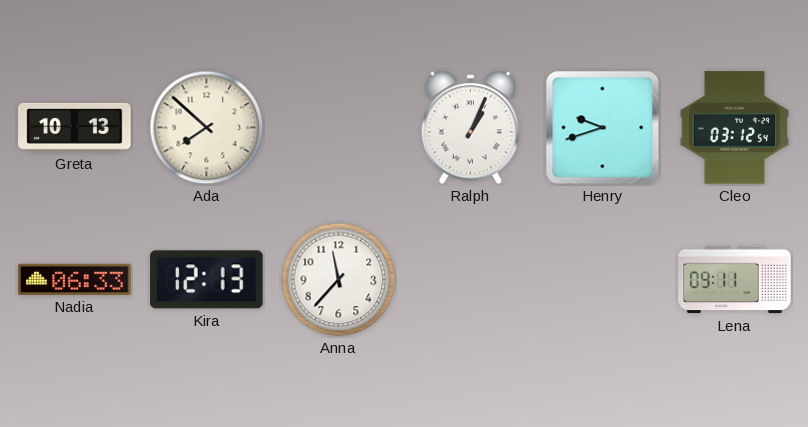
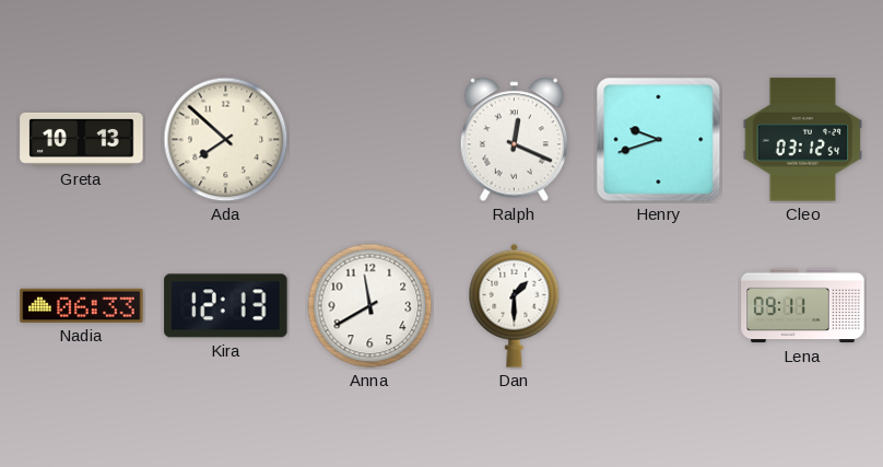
Ralph: 1:04 -> 12:19 (514, 140)
Anna: 11:37 -> 11:40 (370, 306)
Dan: none -> 1:30 (515, 305)
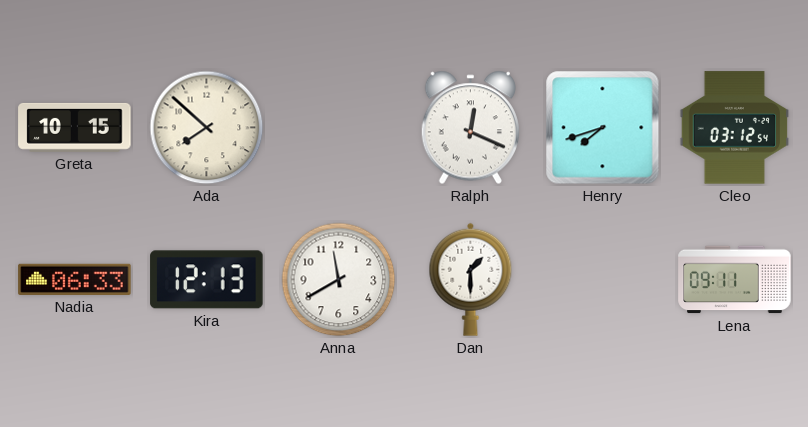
Greta: 10:13 -> 10:15 (75, 127)
Henry: 9:42 -> 7:42 (603, 128)
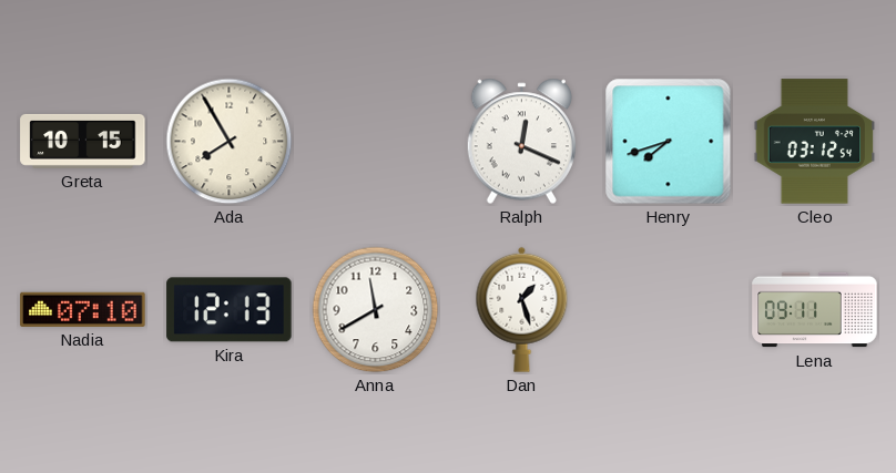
Ada: 7:52 -> 7:55 (230, 142)
Nadia: 06:33 -> 07:10 (83, 309)
Dan: 1:30 -> 1:27 (522, 309)
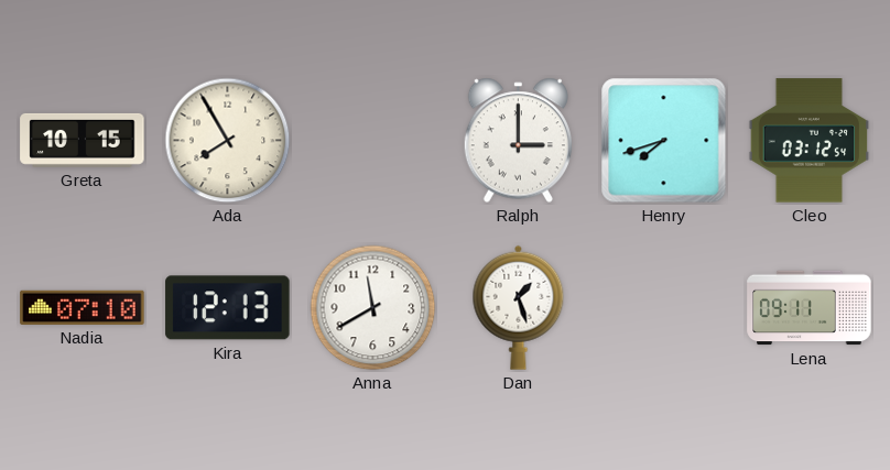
Ralph: 12:19 -> 3:00 (518, 141)
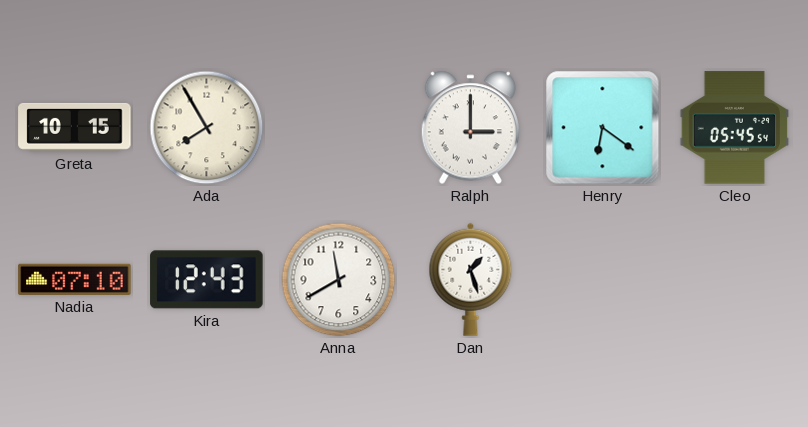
Henry: 7:42 -> 6:21 (603, 128)
Cleo: 03:12 -> 05:45 (735, 128)
Kira: 12:13 -> 12:43 (207, 280)
Lena: 09:11 -> none (810, 308)
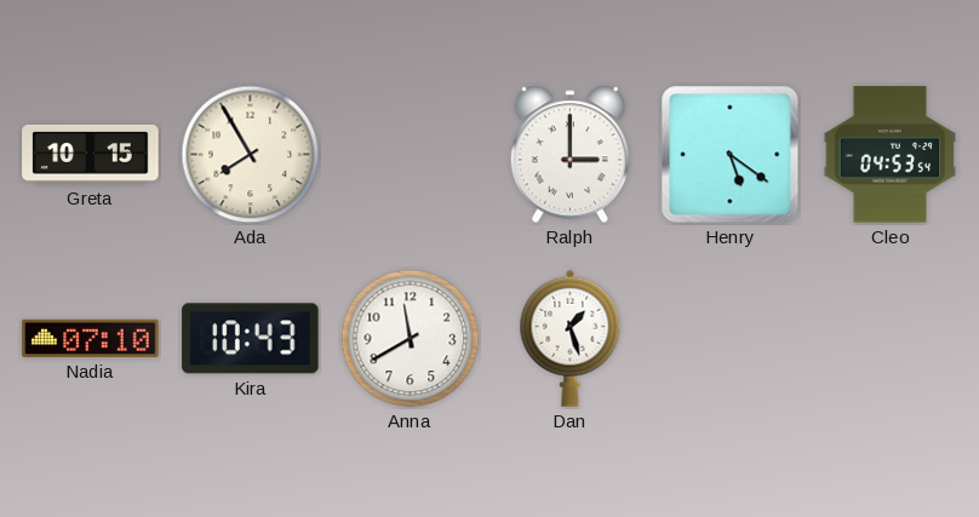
Henry: 6:21 -> 5:21 (731, 155)
Cleo: 05:45 -> 04:53 (891, 155)
Kira: 12:43 -> 10:43 (251, 339)
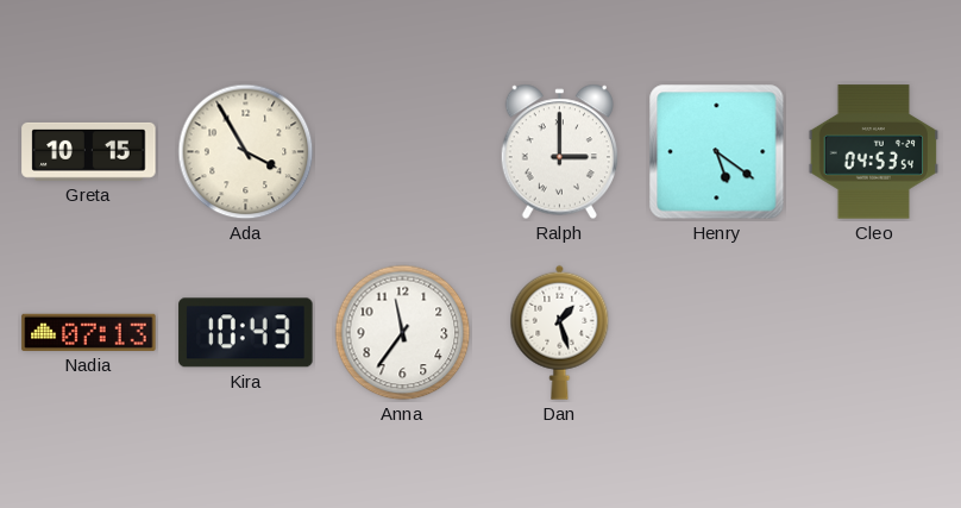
Ada: 7:55 -> 3:55 (246, 152)
Nadia: 07:10 -> 07:13 (89, 332)
Anna: 11:40 -> 11:36 (403, 333)
